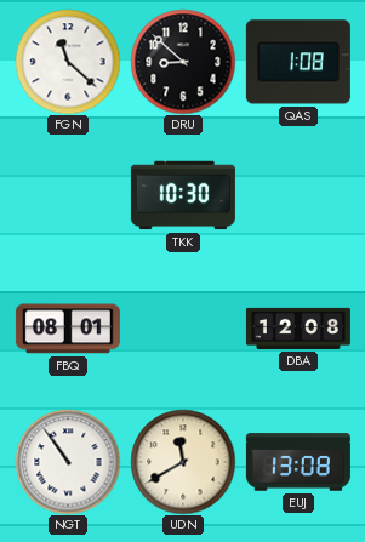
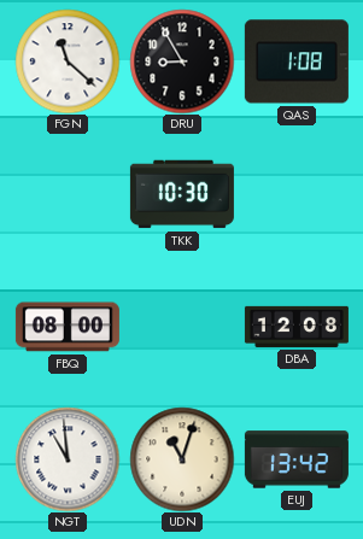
DRU: 8:52 -> 8:55 (182, 61)
FBQ: 08:01 -> 08:00 (68, 327)
NGT: 10:54 -> 10:59 (68, 459)
UDN: 11:40 -> 11:03 (182, 459)
EUJ: 13:08 -> 13:42 (297, 459)
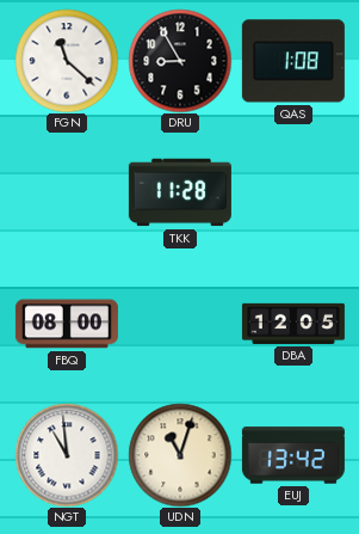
TKK: 10:30 -> 11:28 (180, 192)
DBA: 12:08 -> 12:05 (293, 324)
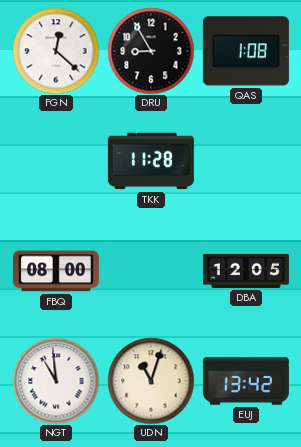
FGN: 11:22 -> 12:22 (56, 51)
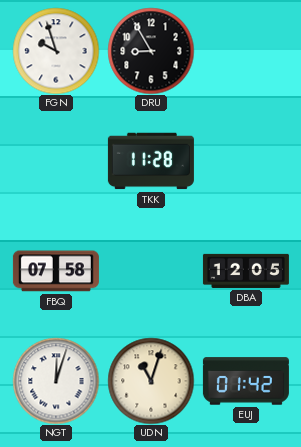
FGN: 12:22 -> 9:57 (56, 51)
QAS: 1:08 -> none (246, 51)
FBQ: 08:00 -> 07:58 (56, 271)
NGT: 10:59 -> 12:03 (56, 381)
EUJ: 13:42 -> 01:42 (246, 381)
